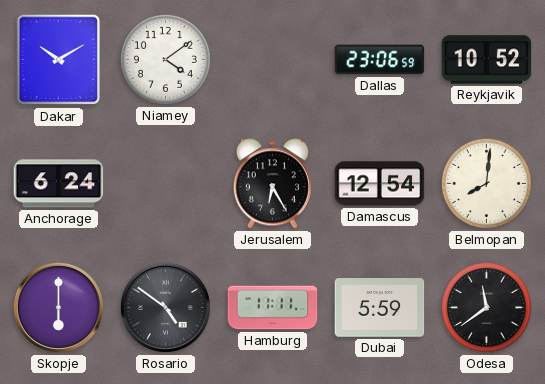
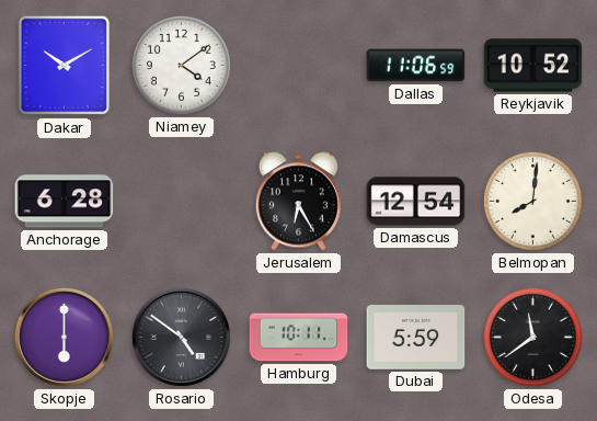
Dallas: 23:06 -> 11:06 (416, 66)
Anchorage: 6:24 -> 6:28 (65, 202)
Hamburg: 11:11 -> 10:11 (299, 338)
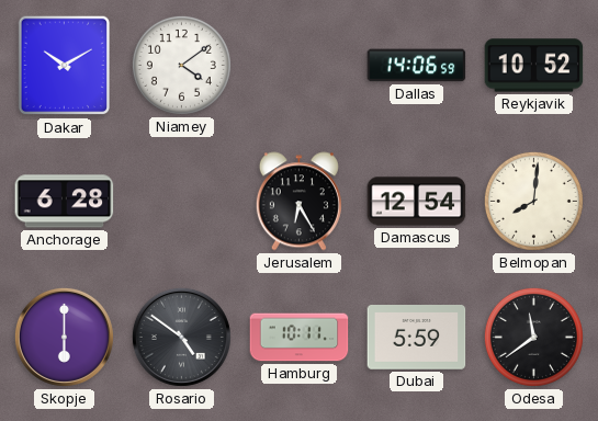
Dallas: 11:06 -> 14:06 (417, 66)
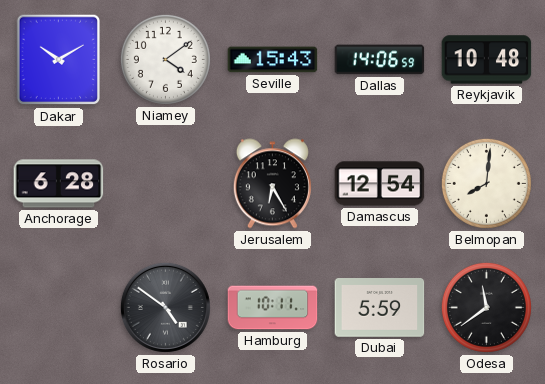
Seville: none -> 15:43 (273, 60)
Reykjavik: 10:52 -> 10:48 (487, 60)
Skopje: 6:00 -> none (64, 337)
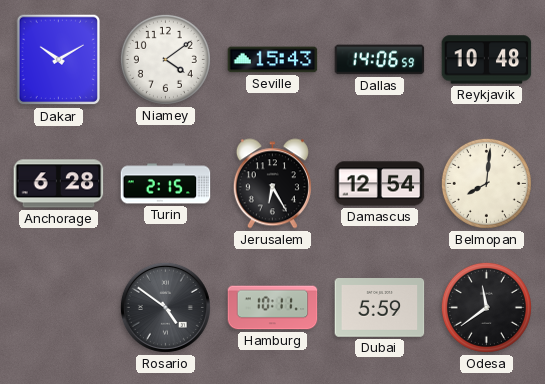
Turin: none -> 2:15 (166, 184)
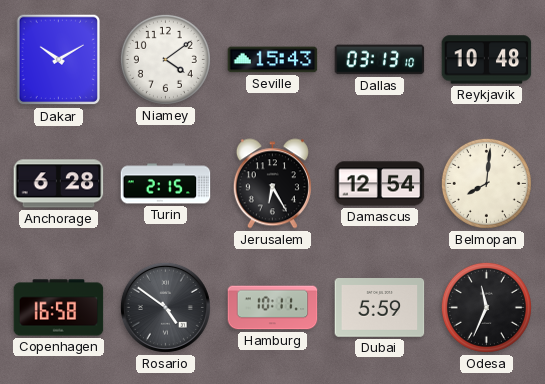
Dallas: 14:06 -> 03:13 (380, 60)
Copenhagen: none -> 16:58 (59, 308)
Odesa: 11:39 -> 11:34 (486, 307)
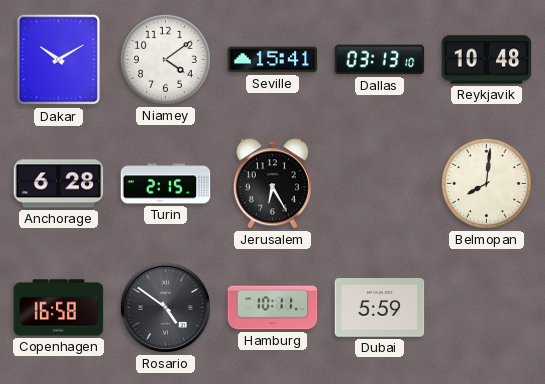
Seville: 15:43 -> 15:41 (273, 60)
Damascus: 12:54 -> none (380, 184)
Odesa: 11:34 -> none (486, 307)
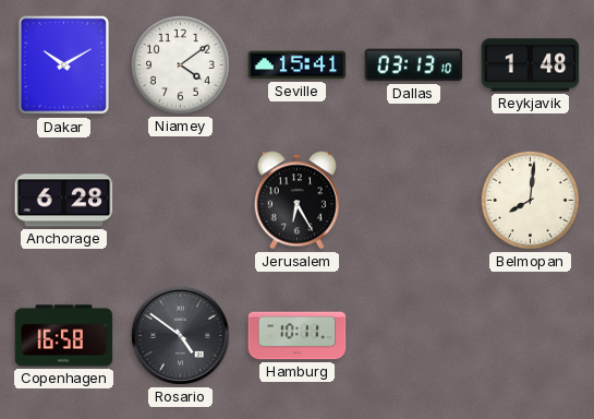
Reykjavik: 10:48 -> 1:48 (531, 65)
Turin: 2:15 -> none (166, 184)
Dubai: 5:59 -> none (380, 308)
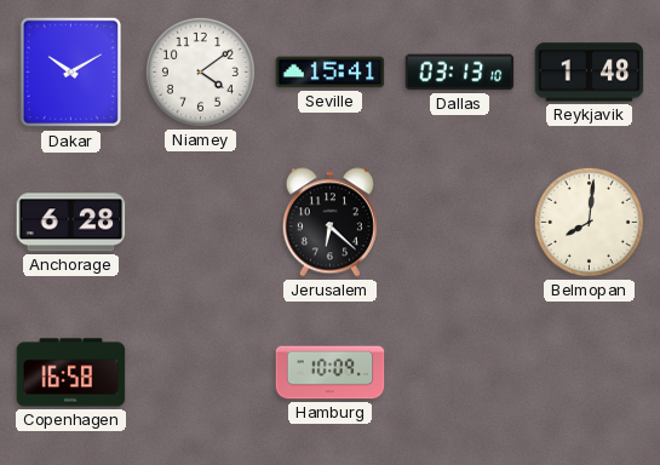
Jerusalem: 6:25 -> 6:22 (329, 223)
Rosario: 4:51 -> none (180, 335)
Hamburg: 10:11 -> 10:09 (331, 373)
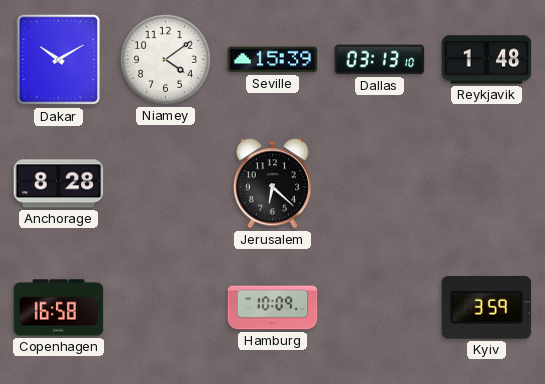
Seville: 15:41 -> 15:39 (273, 60)
Anchorage: 6:28 -> 8:28 (59, 184)
Belmopan: 8:01 -> none (589, 222)
Kyiv: none -> 3:59 (487, 307)
